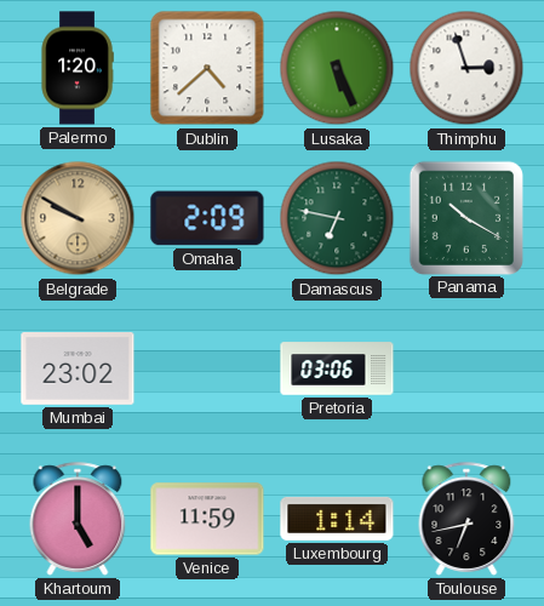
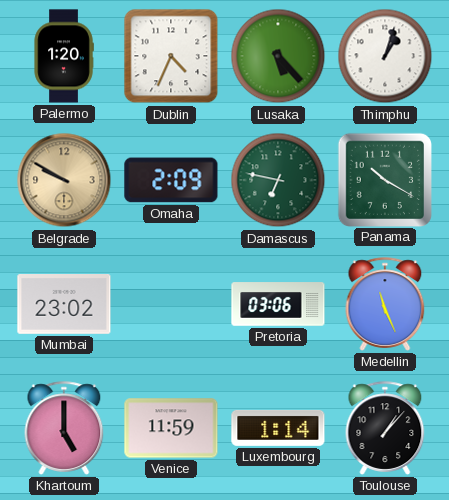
Dublin: 4:38 -> 4:34 (171, 56)
Lusaka: 5:26 -> 5:23 (278, 56)
Thimphu: 2:57 -> 1:03 (385, 56)
Medellin: none -> 11:26 (385, 304)
Toulouse: 6:43 -> 1:07 (385, 428)
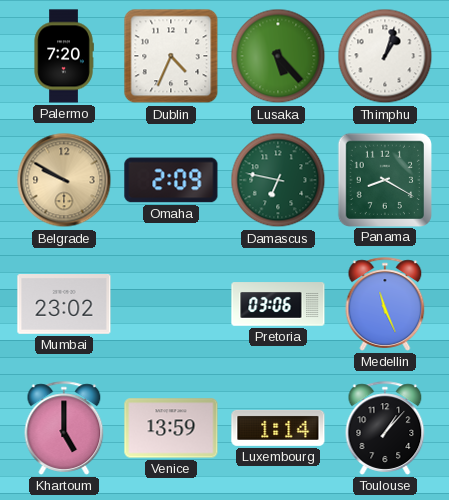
Palermo: 1:20 -> 7:20 (64, 56)
Panama: 10:20 -> 8:20 (384, 179)
Venice: 11:59 -> 13:59 (171, 428)
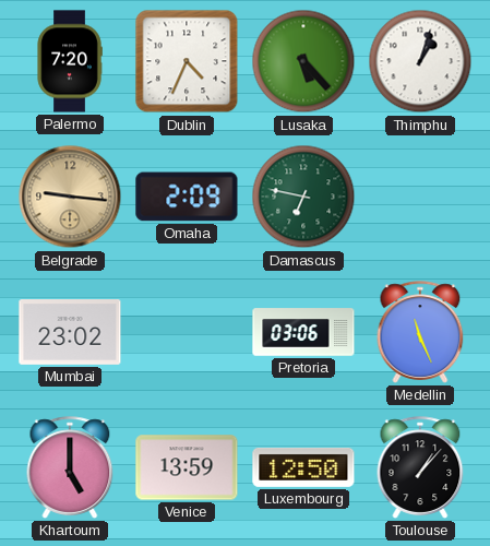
Belgrade: 9:50 -> 9:16 (70, 197)
Panama: 8:20 -> none (384, 179)
Luxembourg: 1:14 -> 12:50 (303, 467)
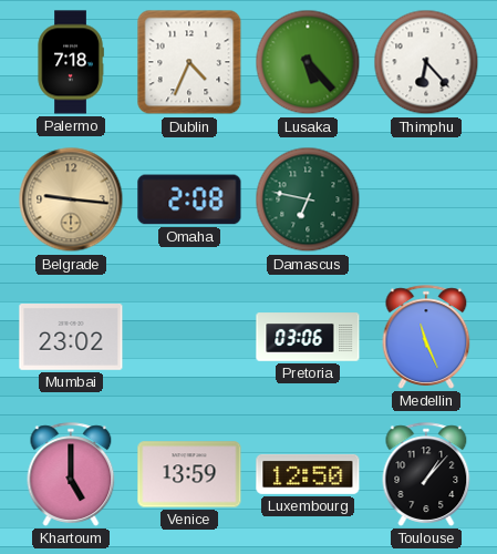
Palermo: 7:20 -> 7:18 (71, 62)
Thimphu: 1:03 -> 6:23 (426, 62)
Omaha: 2:09 -> 2:08 (189, 199)
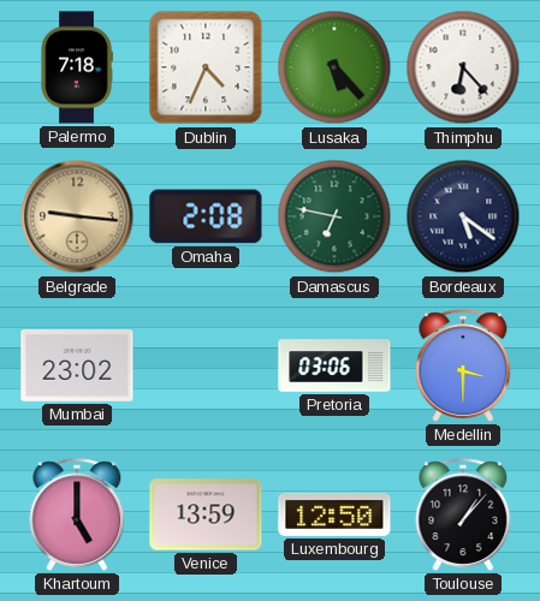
Bordeaux: none -> 5:21 (463, 216)
Medellin: 11:26 -> 3:30 (463, 365)
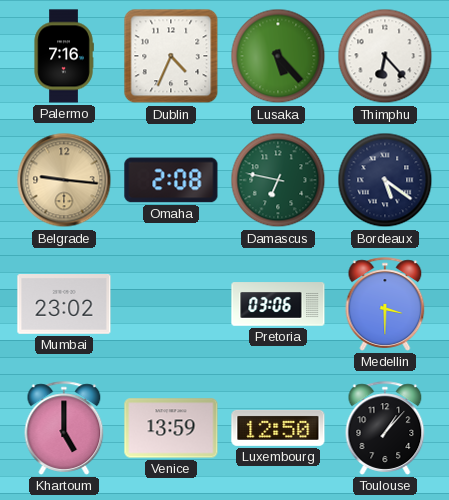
Palermo: 7:18 -> 7:16 (64, 56)
